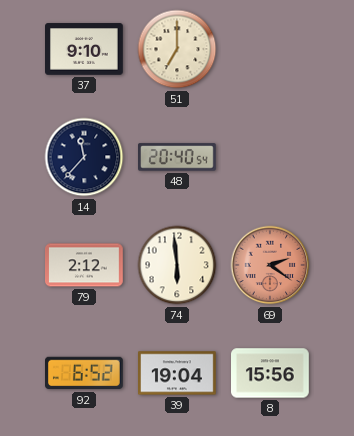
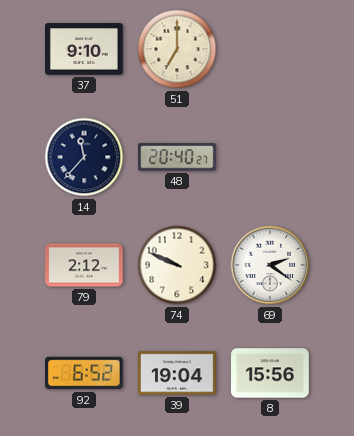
48: 20:40:54 -> 20:40:27 (178, 157)
74: 5:59 -> 9:49 (177, 265)
69 dial: salmon -> white (270, 265)
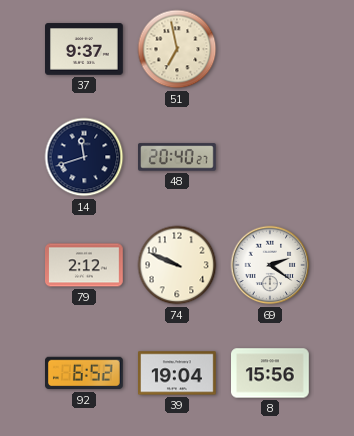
37: 9:10 -> 9:37 (84, 49)
51: 7:00 -> 6:58 (177, 49)
14: 11:37 -> 11:42 (84, 157)
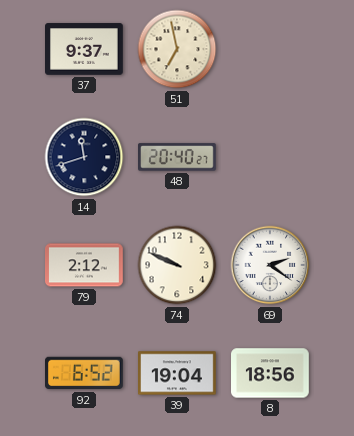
8: 15:56 -> 18:56 (270, 373)
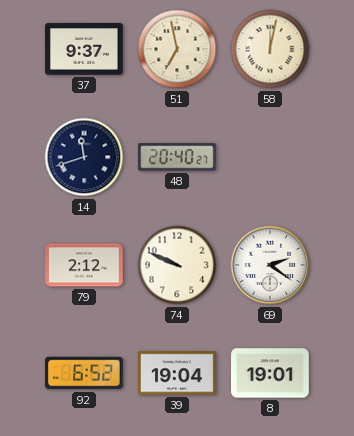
58: none -> 12:02 (270, 49)
8: 18:56 -> 19:01 (270, 373)
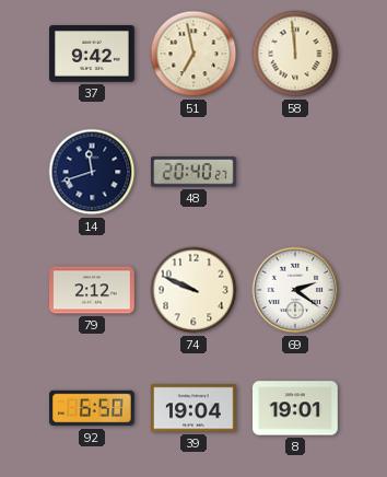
37: 9:37 -> 9:42 (92, 54)
58: 12:02 -> 11:59 (295, 54)
92: 6:52 -> 6:50 (93, 408)
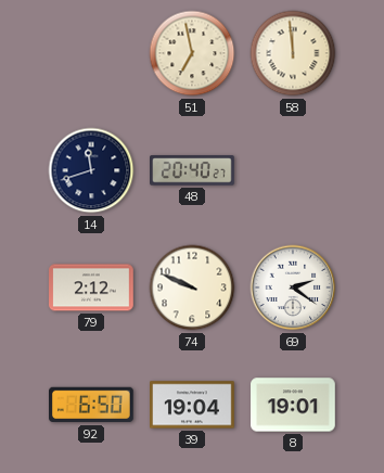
37: 9:42 -> none (92, 54)
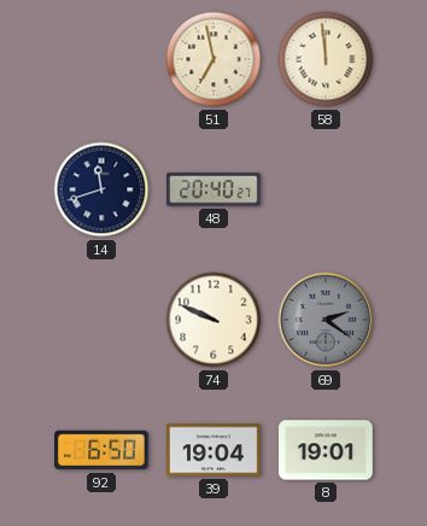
79: 2:12 -> none (92, 287)
69 dial: white -> grey (326, 320)
